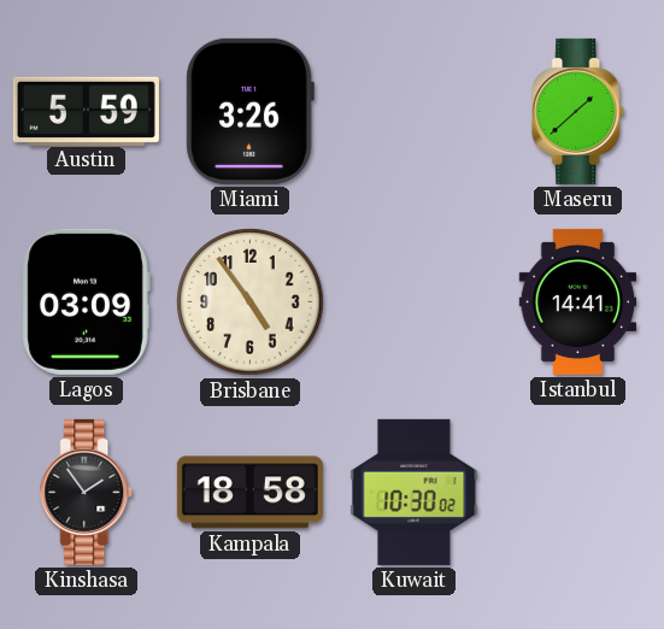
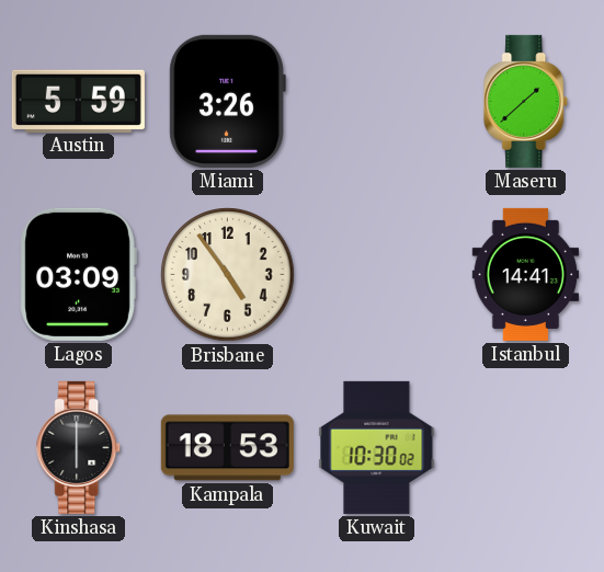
Kinshasa: 1:54 -> 6:00 (79, 447)
Kampala: 18:58 -> 18:53 (227, 448)
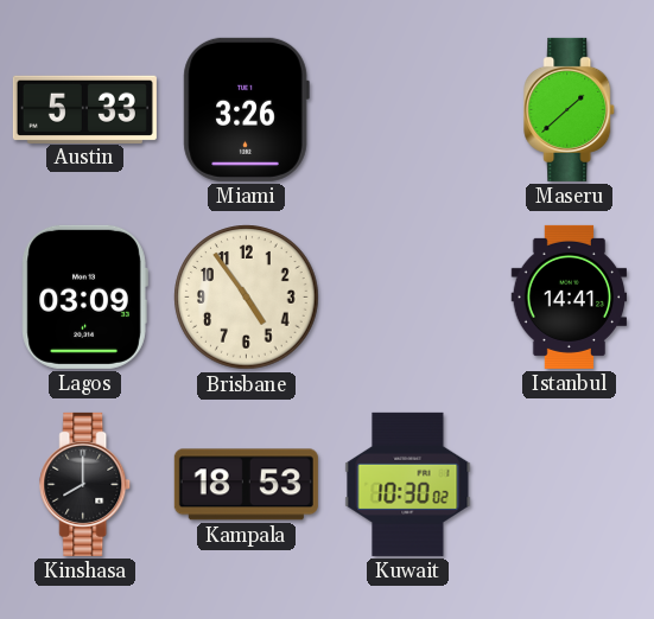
Austin: 5:59 -> 5:33 (84, 109)
Kinshasa: 6:00 -> 8:00 (85, 484)
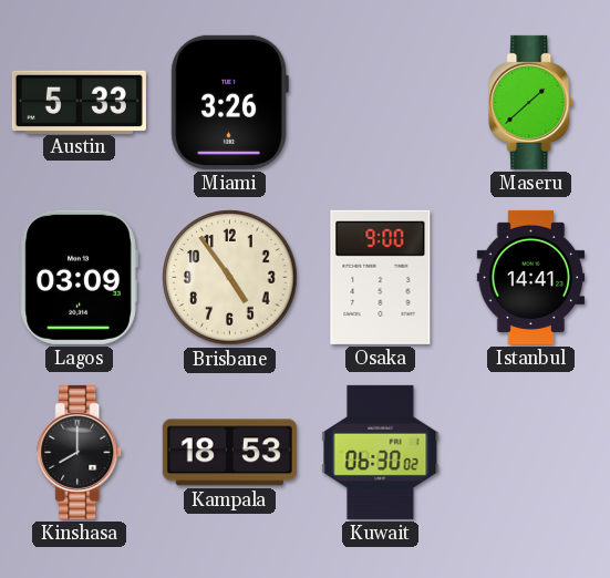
Osaka: none -> 9:00 (381, 277)
Kuwait: 10:30 -> 06:30 (381, 452)
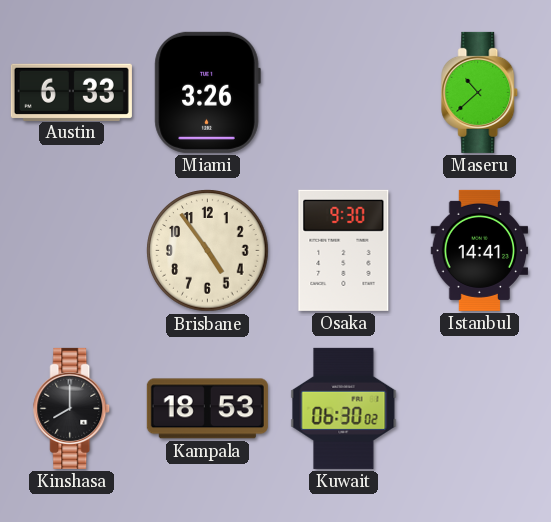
Austin: 5:33 -> 6:33 (71, 92)
Maseru: 1:38 -> 10:38 (480, 92)
Lagos: 03:09 -> none (79, 277)
Osaka: 9:00 -> 9:30 (344, 250)
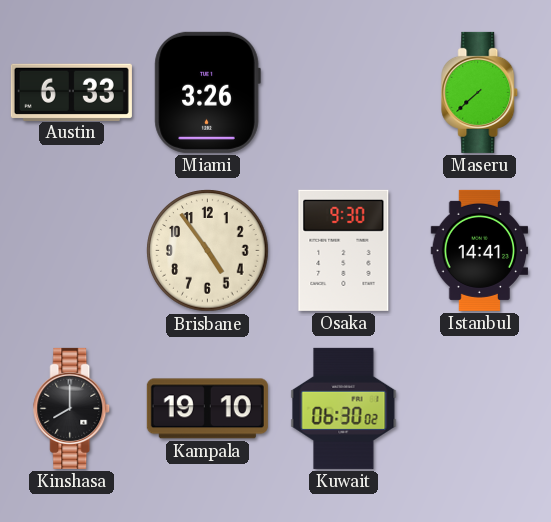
Maseru: 10:38 -> 7:38 (480, 92)
Kampala: 18:53 -> 19:10 (207, 409)
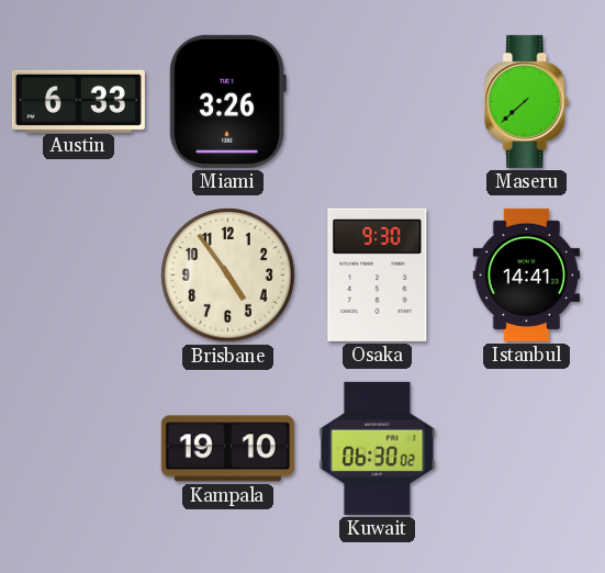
Kinshasa: 8:00 -> none (72, 408)
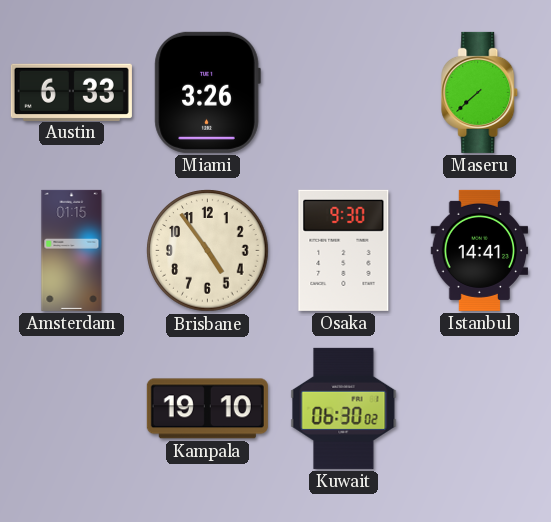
Amsterdam: none -> 01:15 (72, 250)
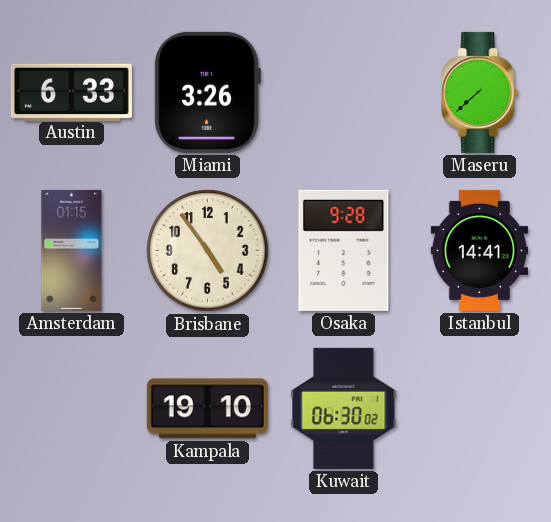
Osaka: 9:30 -> 9:28 (344, 250)
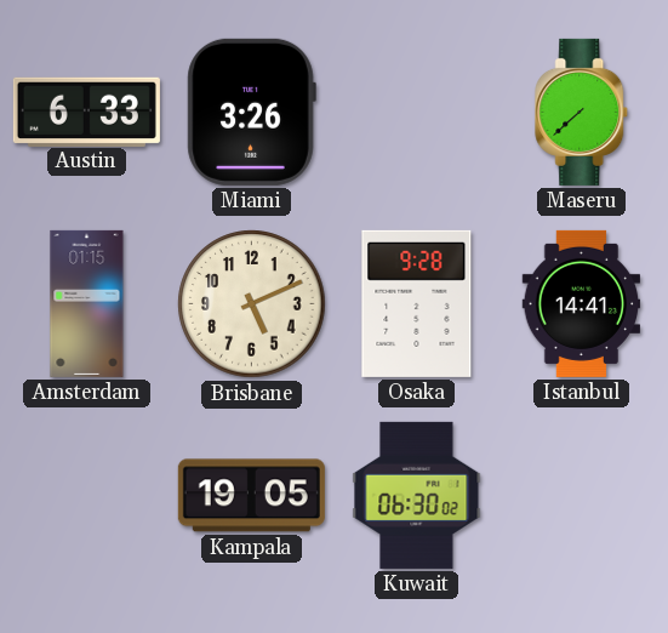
Brisbane: 4:54 -> 5:11 (252, 304)
Kampala: 19:10 -> 19:05 (251, 496)
